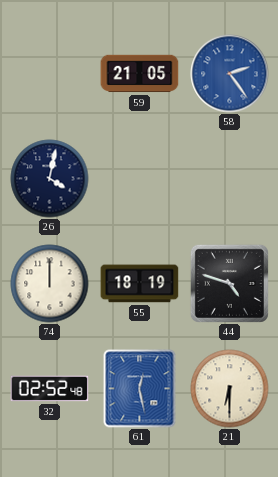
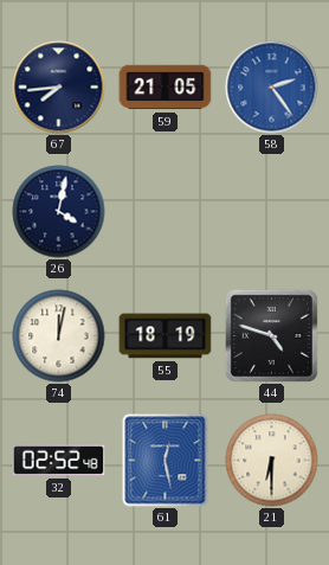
67: none -> 7:44 (59, 88)
74: 12:00 -> 12:02 (59, 336)
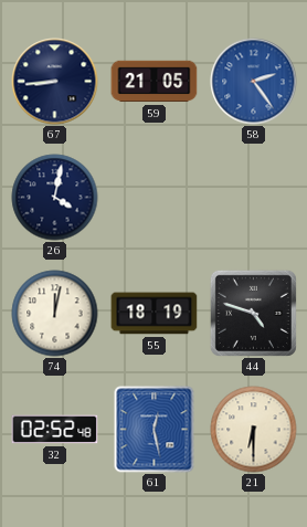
67: 7:44 -> 8:44 (55, 82)
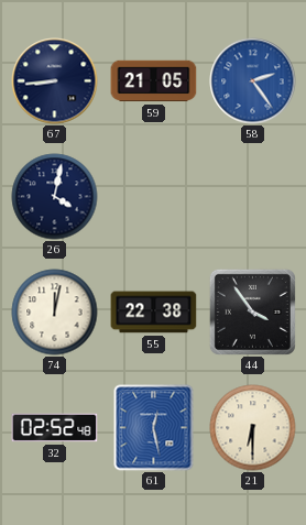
55: 18:19 -> 22:38 (154, 313)
44: 4:48 -> 3:54 (252, 311)
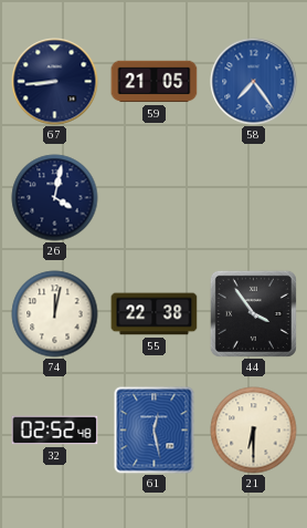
58: 2:24 -> 7:24 (254, 82)
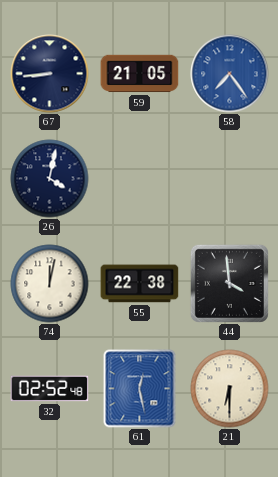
44: 3:54 -> 3:59 (229, 283)
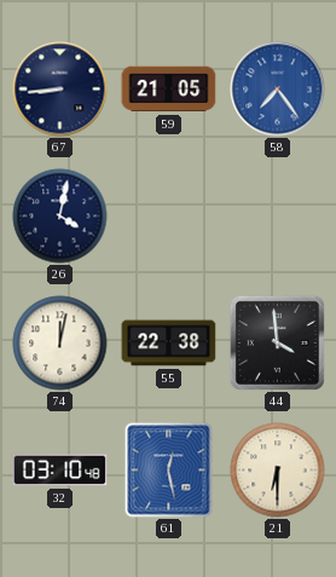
32: 02:52 -> 03:10 (60, 471)
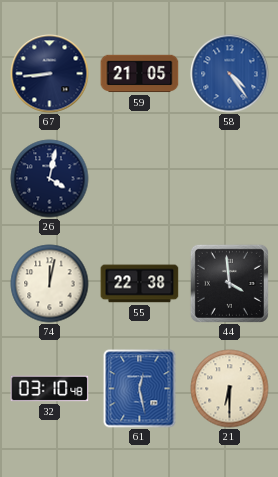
58: 7:24 -> 4:24 (230, 74)
